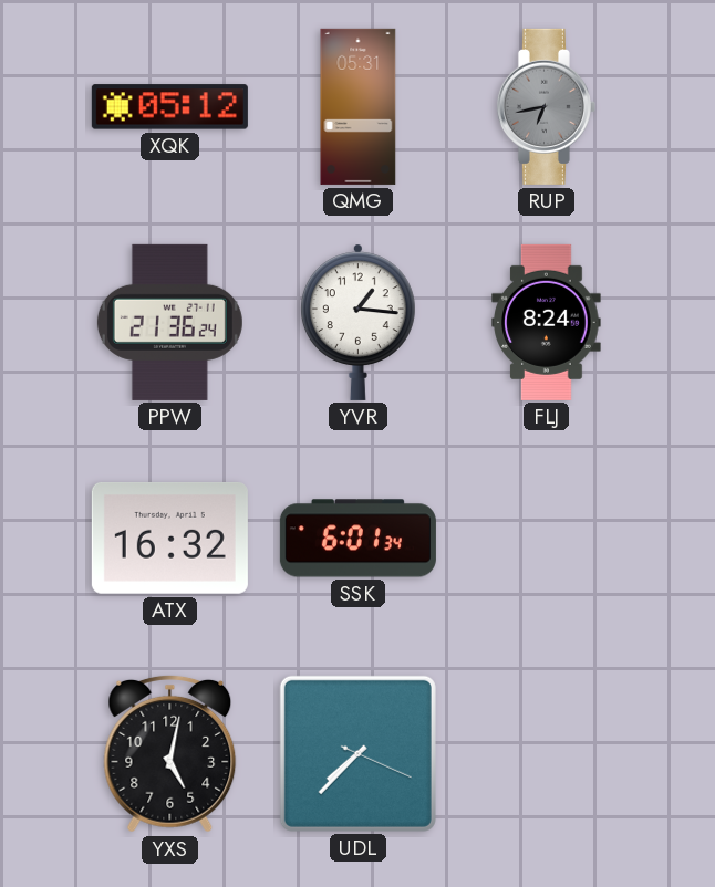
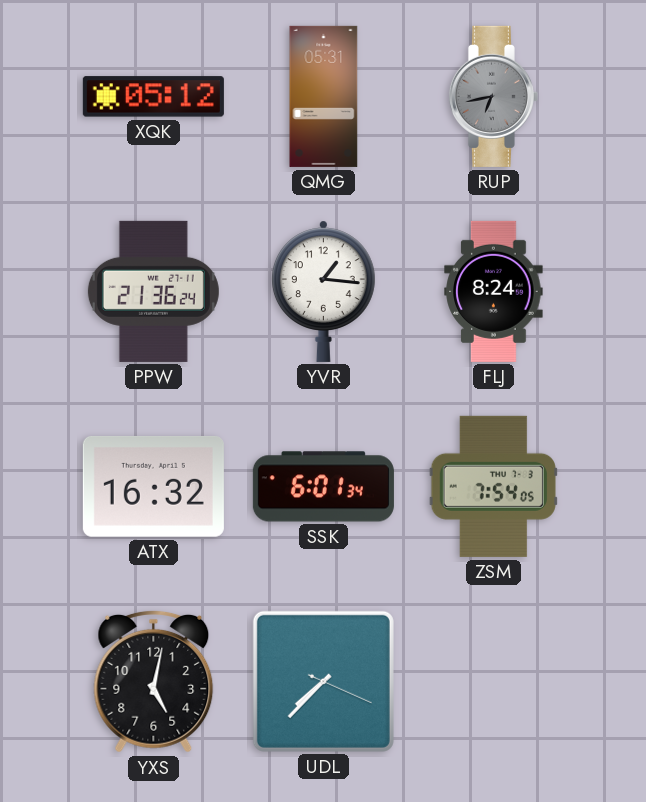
ZSM: none -> 7:54 (493, 486)
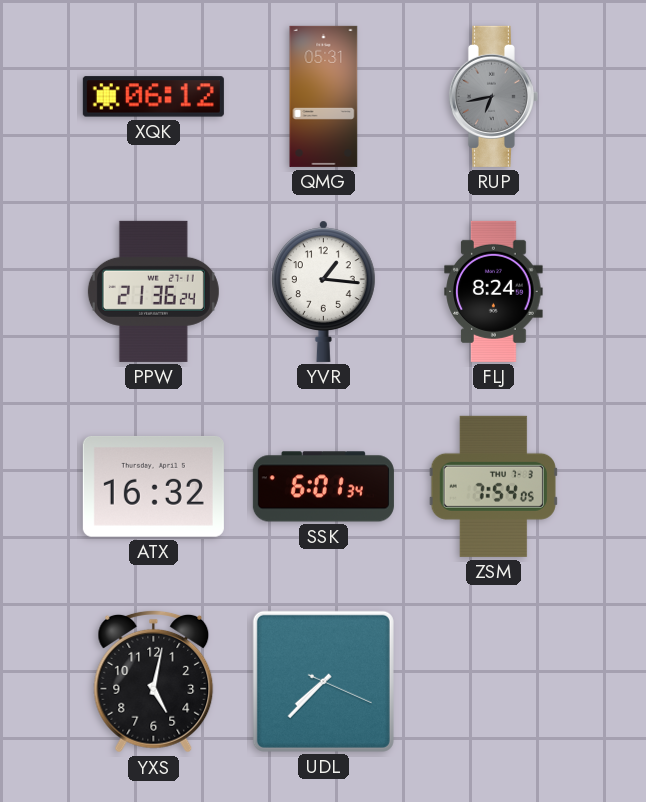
XQK: 05:12 -> 06:12 (153, 97)
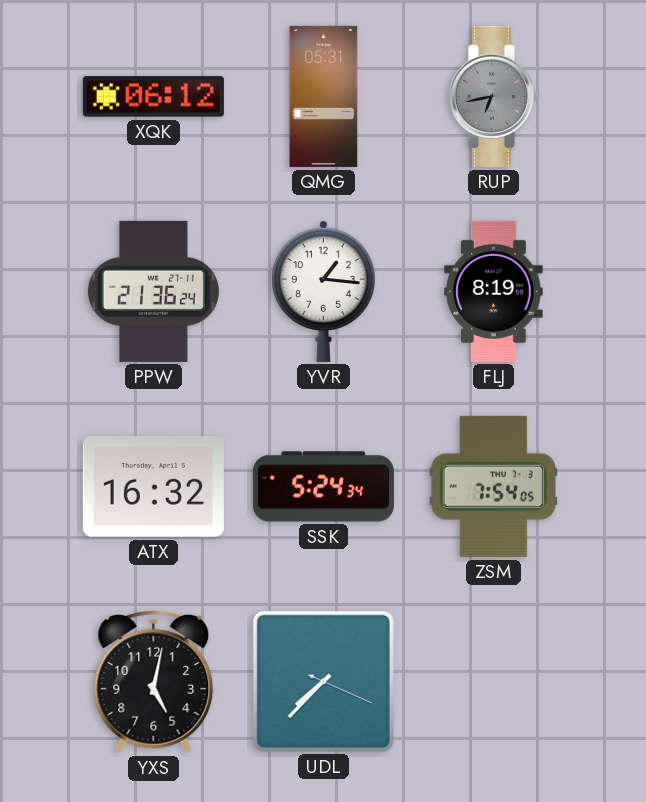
FLJ: 8:24 -> 8:19 (494, 291)
SSK: 6:01 -> 5:24 (323, 487)
